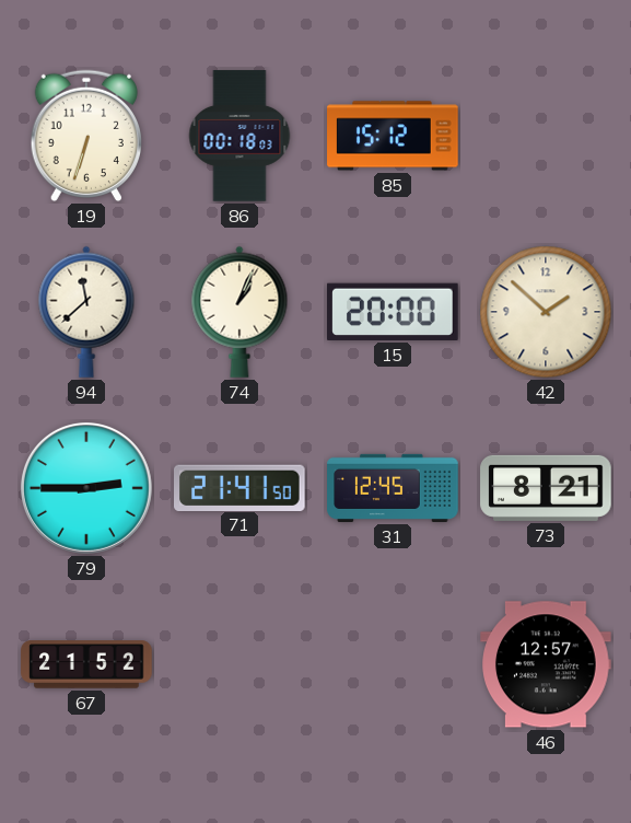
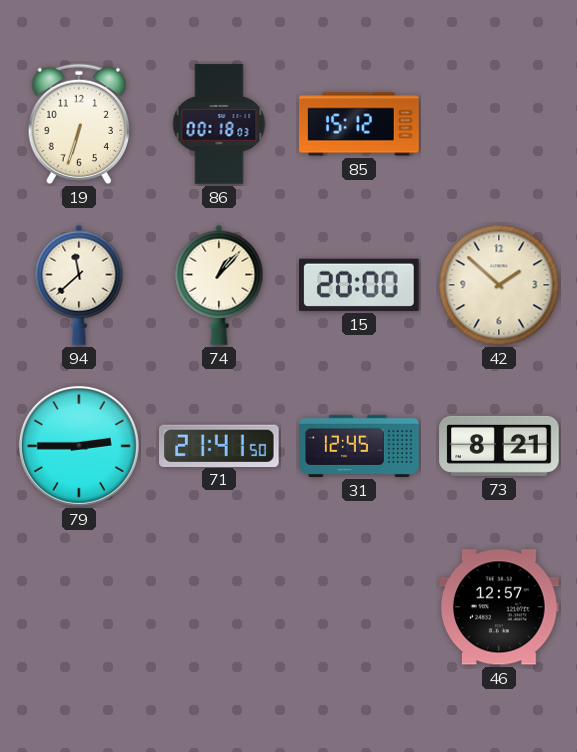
74: 1:04 -> 1:07 (219, 285)
67: 21:52 -> none (86, 664)
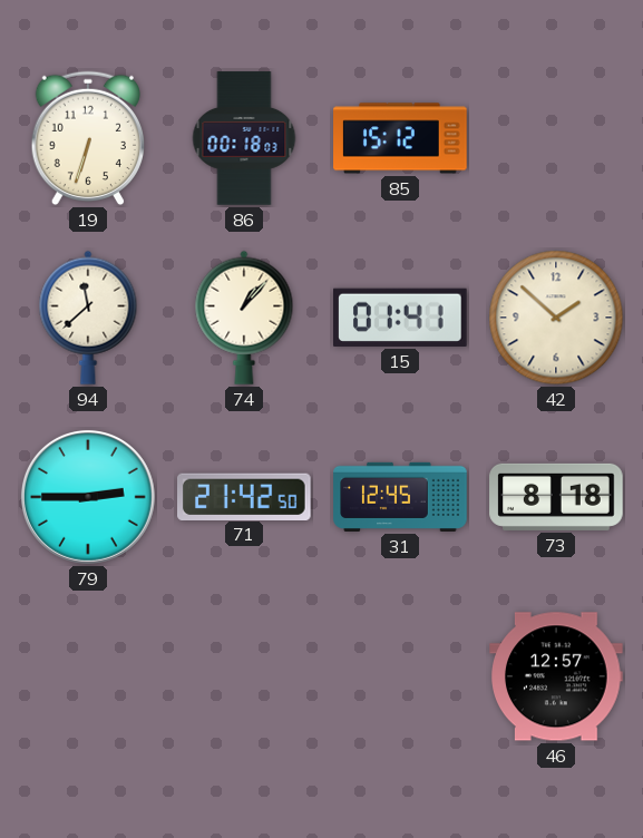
15: 20:00 -> 01:41 (401, 318)
71: 21:41 -> 21:42 (245, 496)
73: 8:21 -> 8:18 (556, 497)
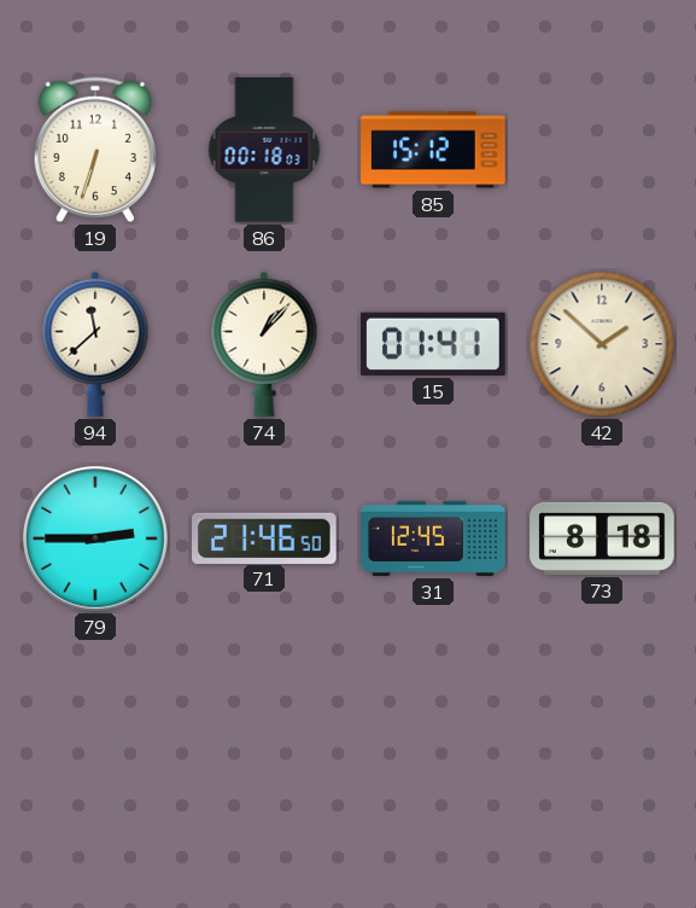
71: 21:42 -> 21:46 (265, 537)
46: 12:57 -> none (556, 676)
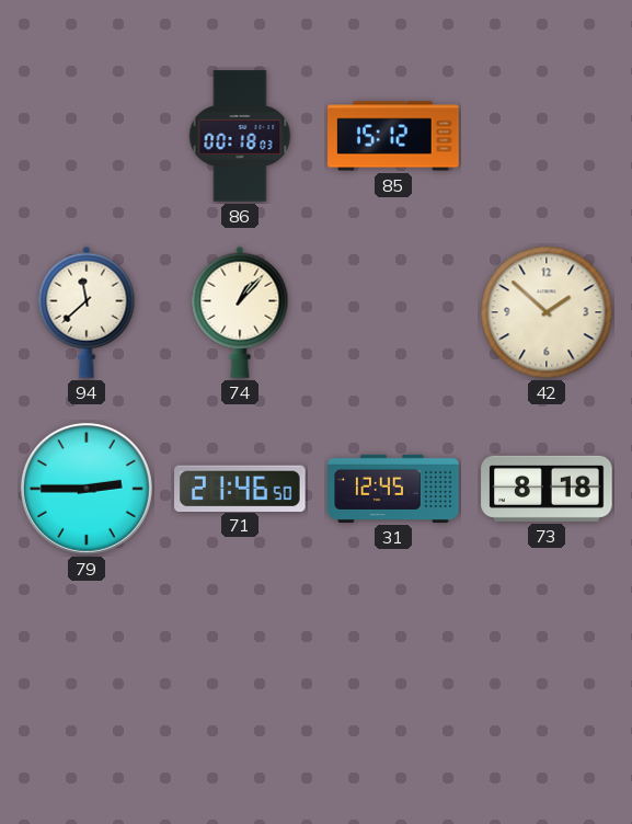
19: 6:33 -> none (94, 150)
15: 01:41 -> none (434, 344)
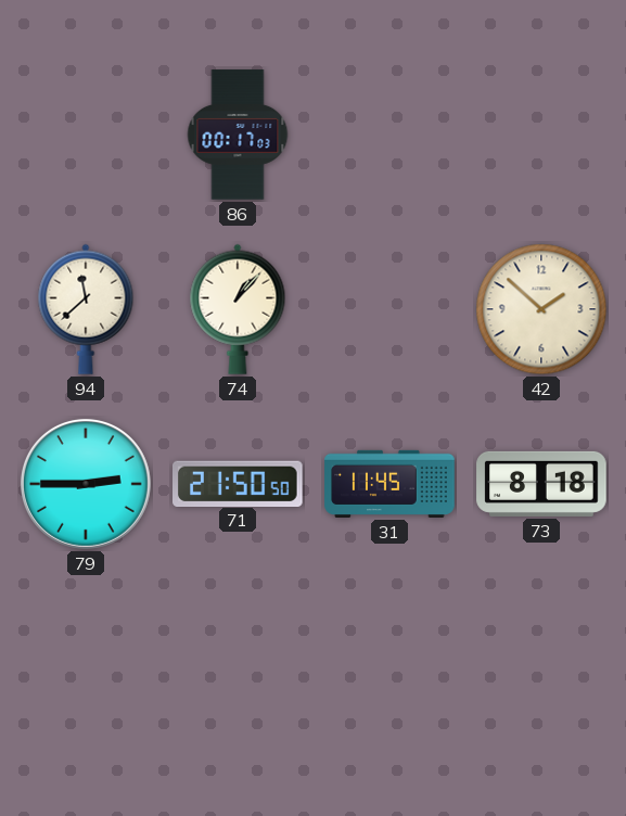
86: 00:18 -> 00:17 (238, 135)
85: 15:12 -> none (393, 136)
71: 21:46 -> 21:50 (239, 483)
31: 12:45 -> 11:45 (389, 484)
